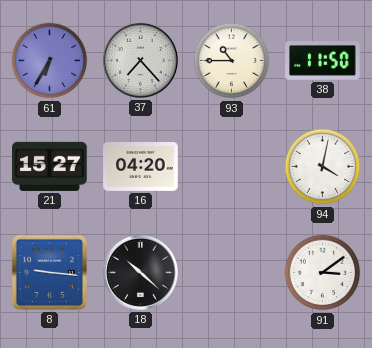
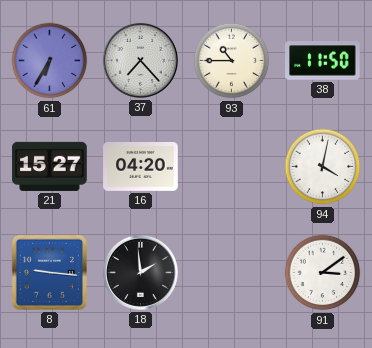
18: 10:22 -> 1:59 (140, 272)
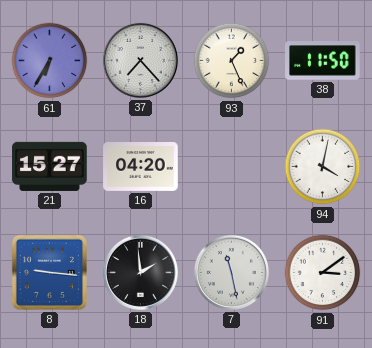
93: 10:45 -> 1:26 (232, 61)
7: none -> 11:28 (231, 272)
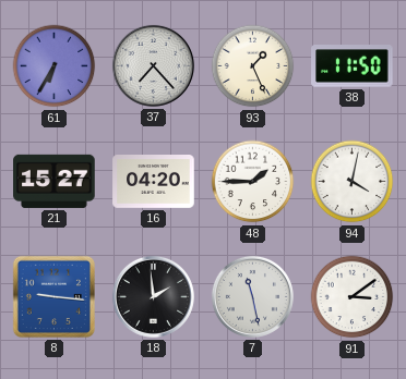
48: none -> 1:45 (253, 182)
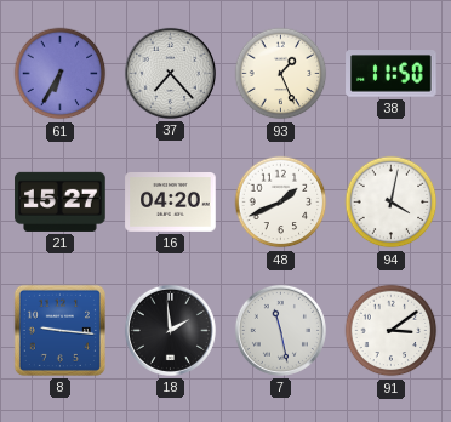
48: 1:45 -> 1:41 (281, 203)
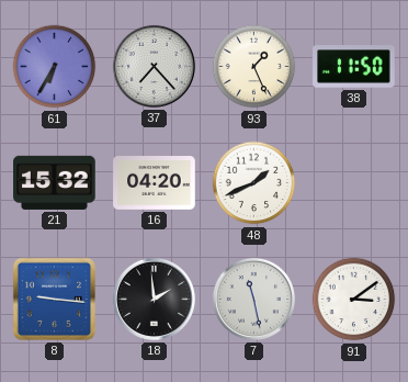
21: 15:27 -> 15:32 (55, 182)
94: 4:02 -> none (392, 203)
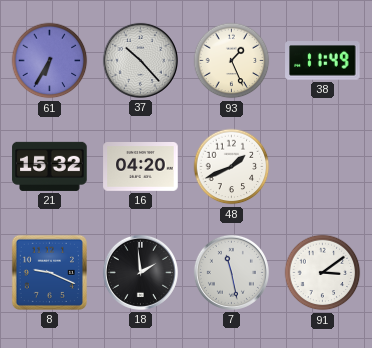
37: 7:23 -> 10:23 (140, 60)
38: 11:50 -> 11:49 (323, 61)
8: 9:16 -> 9:19 (49, 272)
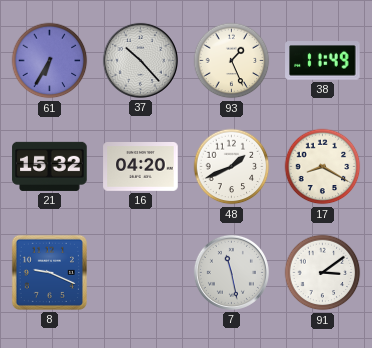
17: none -> 8:20 (323, 167)
18: 1:59 -> none (140, 272)
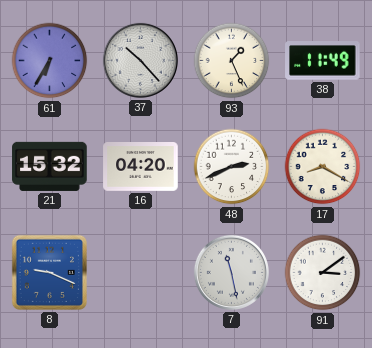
48: 1:41 -> 2:41 (232, 167)
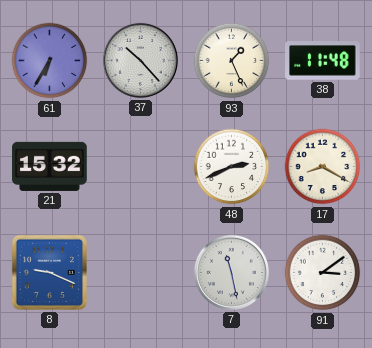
38: 11:49 -> 11:48 (323, 61)
16: 04:20 -> none (141, 167)
